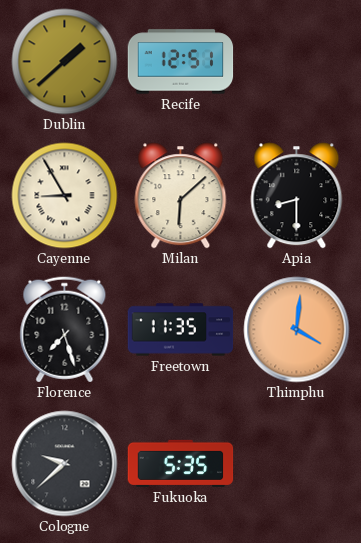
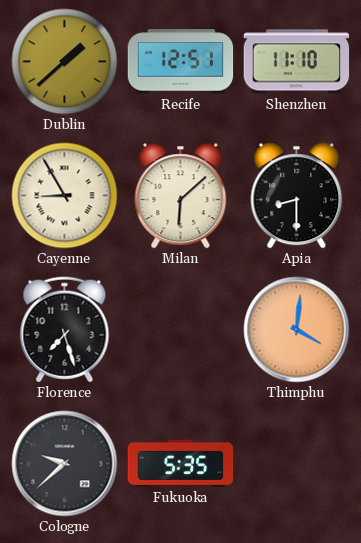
Shenzhen: none -> 11:10 (297, 62)
Freetown: 11:35 -> none (181, 330)
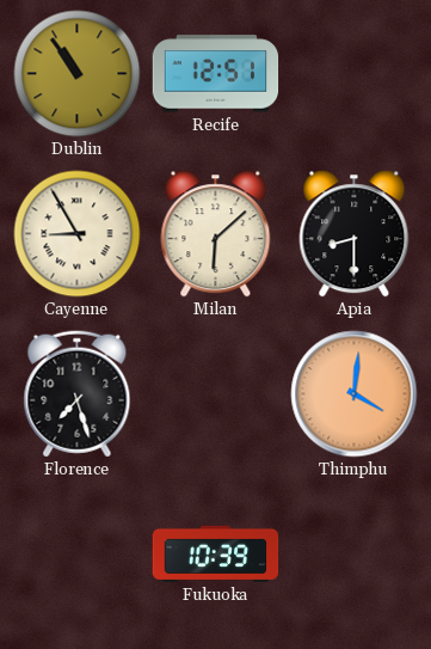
Dublin: 1:38 -> 10:54 (78, 74)
Shenzhen: 11:10 -> none (297, 62)
Cologne: 9:38 -> none (65, 464)
Fukuoka: 5:35 -> 10:39 (216, 553)
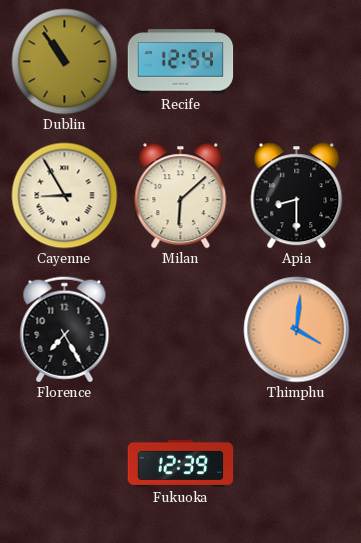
Recife: 12:51 -> 12:54 (181, 62)
Florence: 7:27 -> 7:25 (65, 330)
Fukuoka: 10:39 -> 12:39 (181, 463)
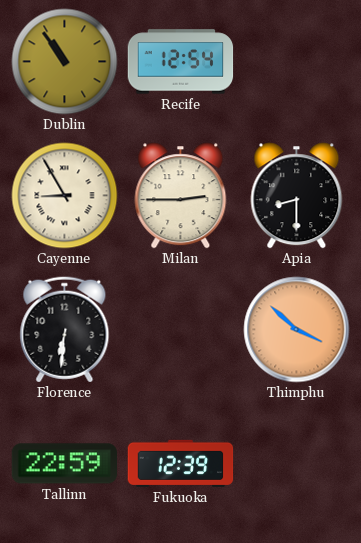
Milan: 6:08 -> 2:45 (181, 196)
Florence: 7:25 -> 6:31 (65, 330)
Thimphu: 4:01 -> 3:52 (297, 330)
Tallinn: none -> 22:59 (65, 464)
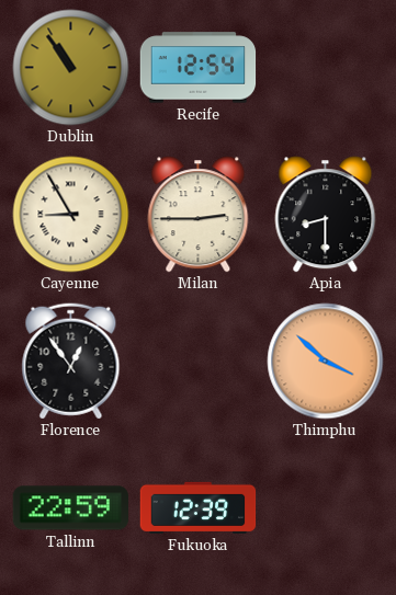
Florence: 6:31 -> 12:54 (71, 362)
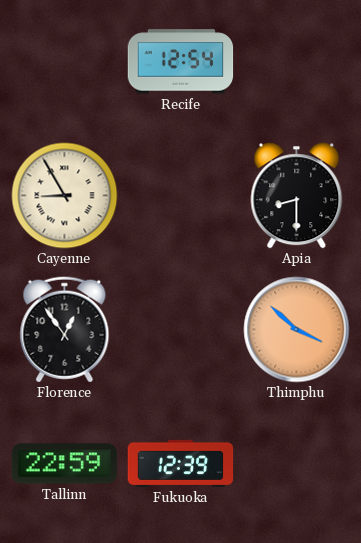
Dublin: 10:54 -> none (71, 68)
Milan: 2:45 -> none (199, 215)
